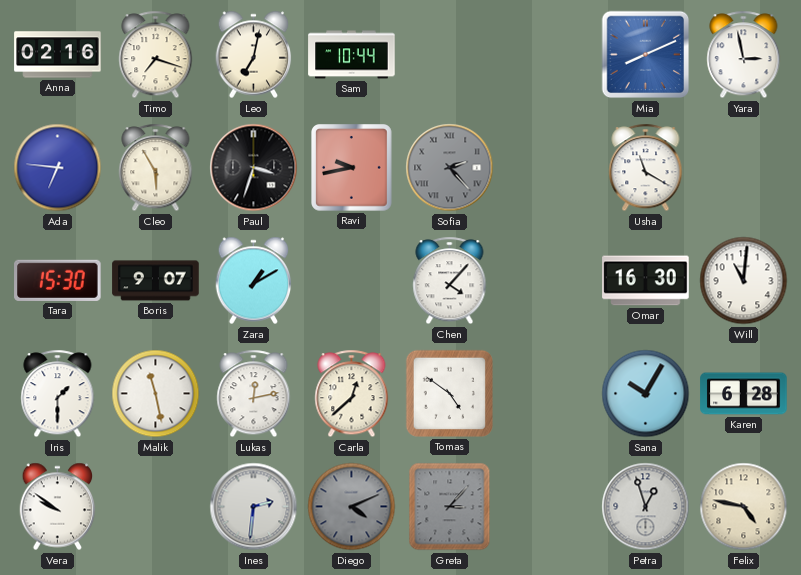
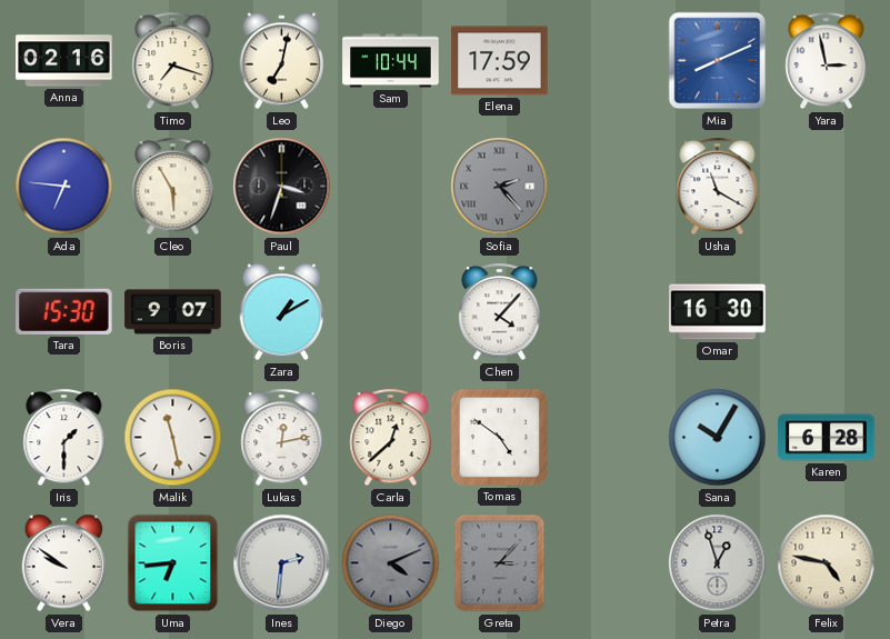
Elena: none -> 17:59 (500, 61)
Ravi: 9:43 -> none (352, 168)
Will: 11:01 -> none (744, 281)
Uma: none -> 6:44 (173, 563)
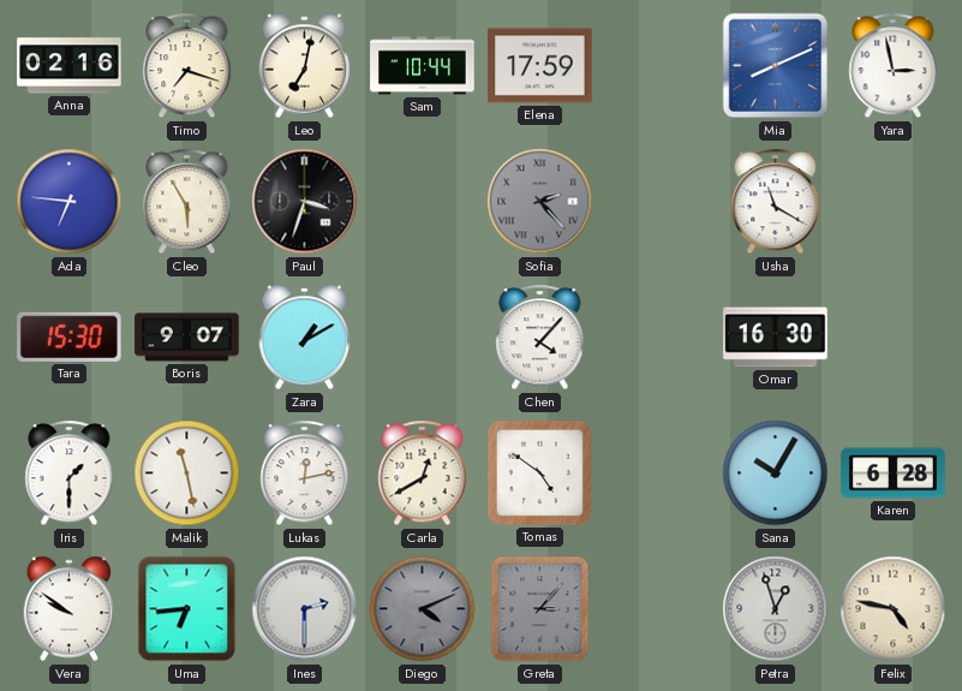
Carla: 12:38 -> 12:40 (423, 473)
Ines: 2:31 -> 2:30 (305, 609)
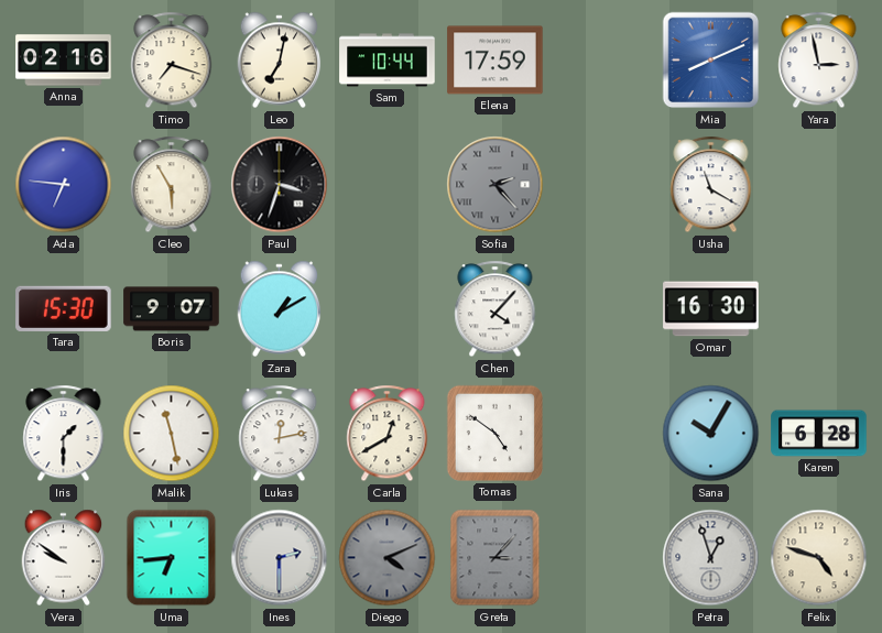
Felix: 4:47 -> 4:48 (819, 558)
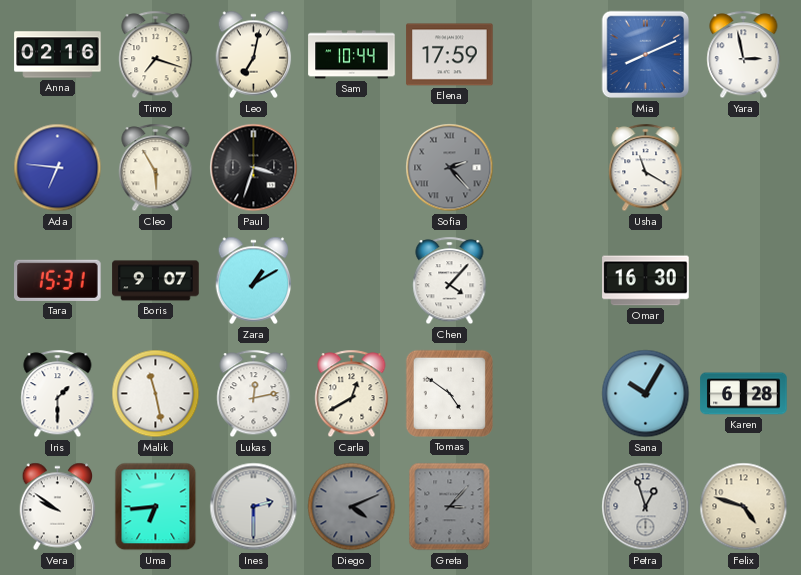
Tara: 15:30 -> 15:31 (58, 280)
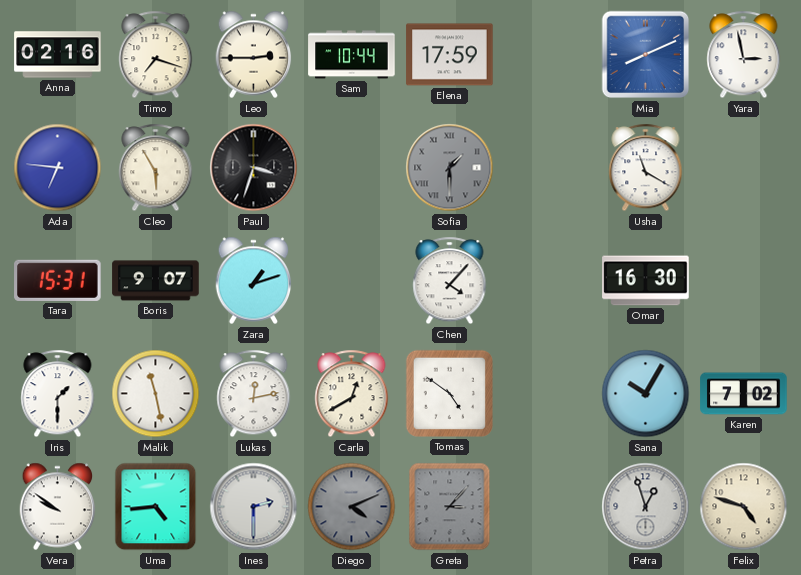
Leo: 7:02 -> 2:45 (254, 55)
Sofia: 2:23 -> 1:30 (450, 168)
Zara: 1:10 -> 1:12 (254, 281)
Karen: 6:28 -> 7:02 (744, 394)
Uma: 6:44 -> 4:44 (156, 507)
